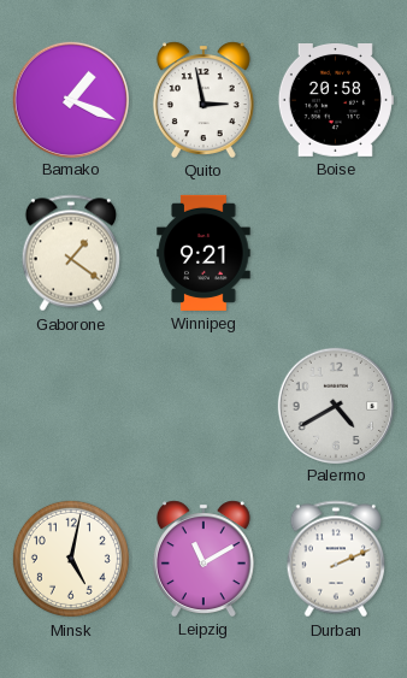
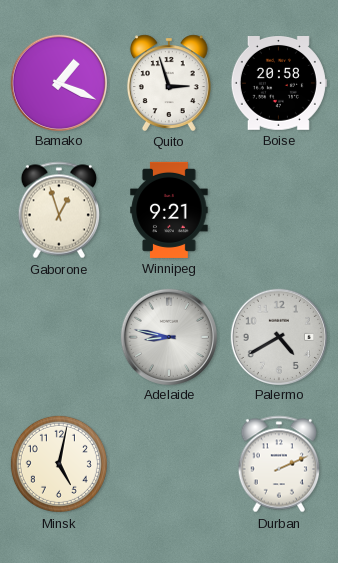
Quito: 2:58 -> 2:57 (169, 83)
Gaborone: 1:21 -> 12:57 (58, 210)
Adelaide: none -> 8:47 (168, 336)
Leipzig: 11:10 -> none (203, 559)
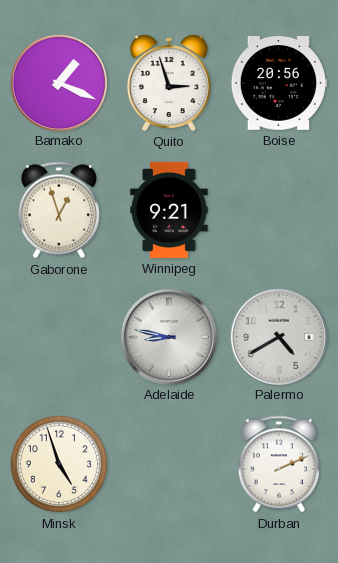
Boise: 20:58 -> 20:56 (279, 84)
Minsk: 5:02 -> 4:57 (59, 464)
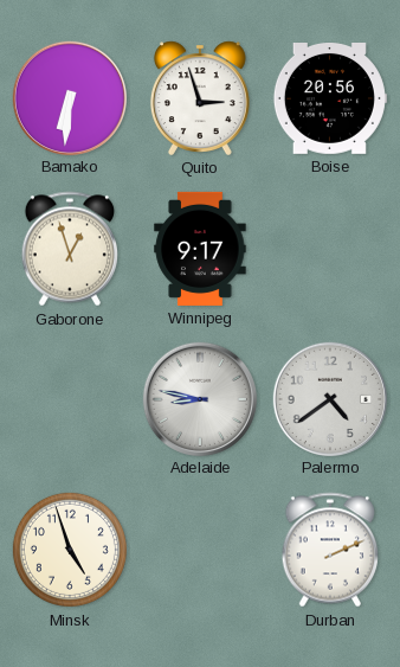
Bamako: 1:19 -> 6:31 (69, 97)
Winnipeg: 9:21 -> 9:17 (200, 249)
Palermo: 4:40 -> 4:39 (329, 398)
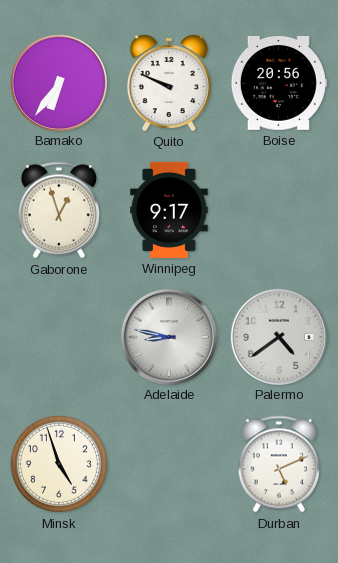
Bamako: 6:31 -> 6:36 (58, 82)
Quito: 2:57 -> 9:49 (169, 83)
Durban: 2:11 -> 5:11 (278, 464)
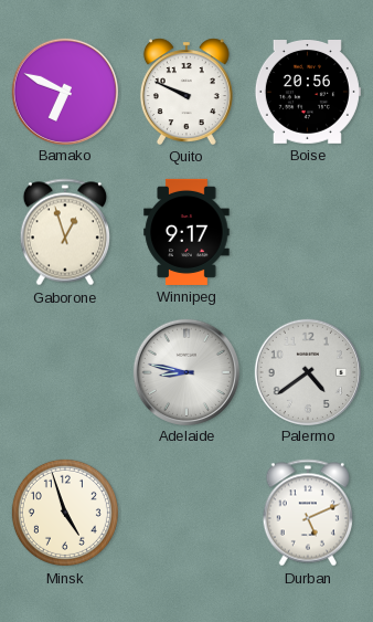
Bamako: 6:36 -> 6:49 (64, 91)
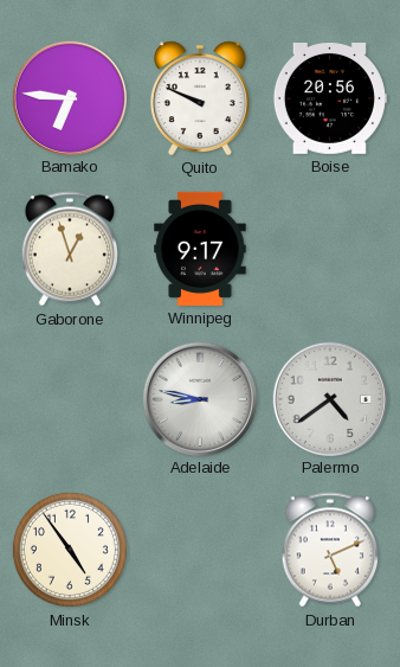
Bamako: 6:49 -> 6:46 (69, 97)
Minsk: 4:57 -> 4:54 (70, 550)
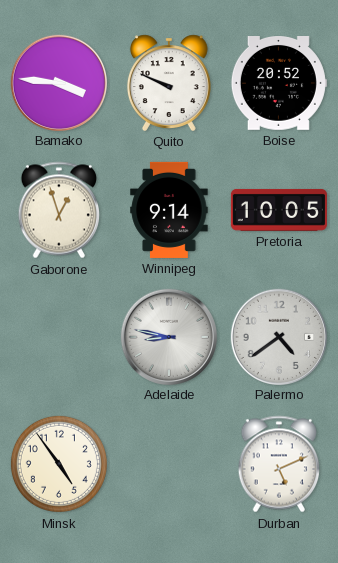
Bamako: 6:46 -> 3:46 (58, 82)
Boise: 20:56 -> 20:52 (279, 84)
Winnipeg: 9:17 -> 9:14 (169, 210)
Pretoria: none -> 10:05 (279, 210)
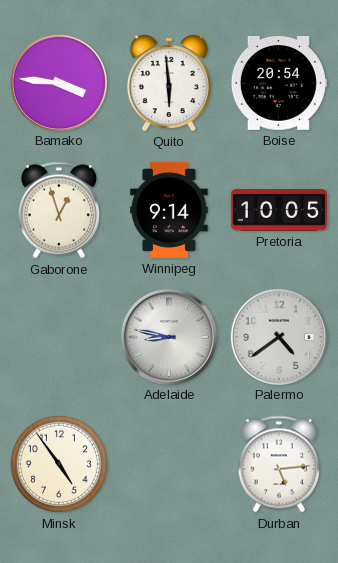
Quito: 9:49 -> 5:59 (169, 83)
Boise: 20:52 -> 20:54 (279, 84)
Durban: 5:11 -> 5:14 (278, 464)
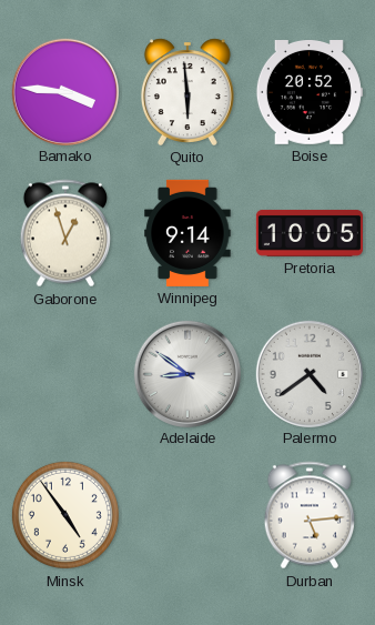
Boise: 20:54 -> 20:52 (310, 93)
Adelaide: 8:47 -> 8:51 (186, 373)
